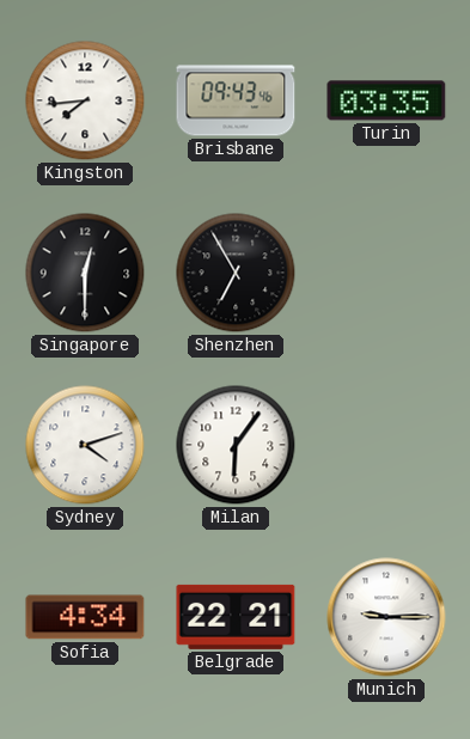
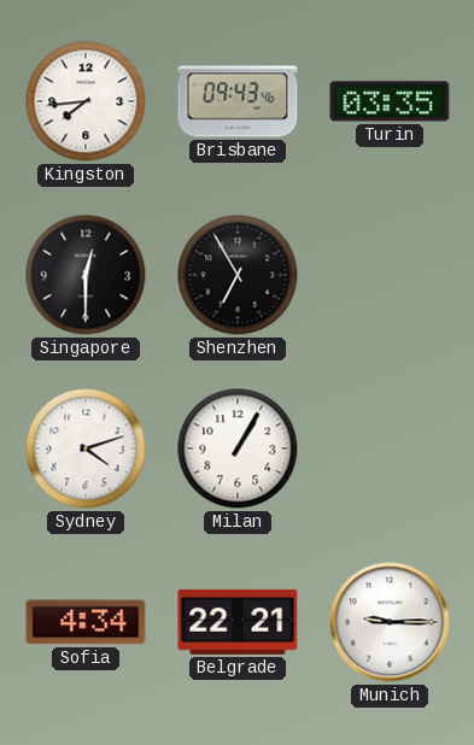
Milan: 6:06 -> 1:05 (238, 448)
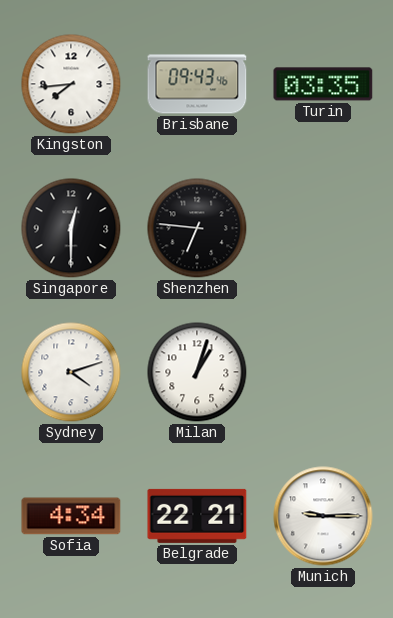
Shenzhen: 6:55 -> 6:46 (197, 228)
Milan: 1:05 -> 1:03 (197, 372)
